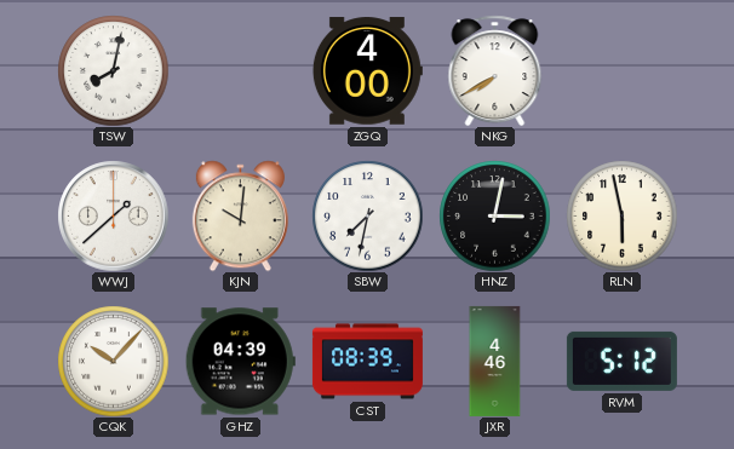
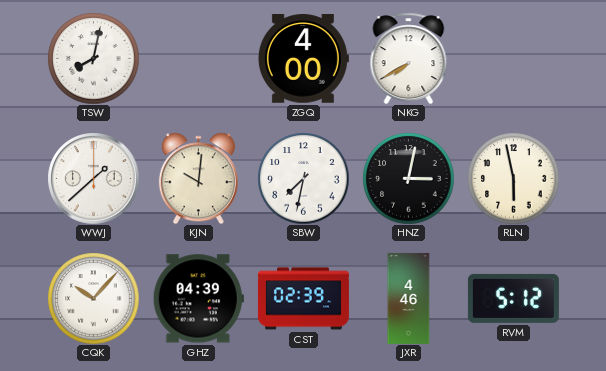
CST: 08:39 -> 02:39 (303, 299)
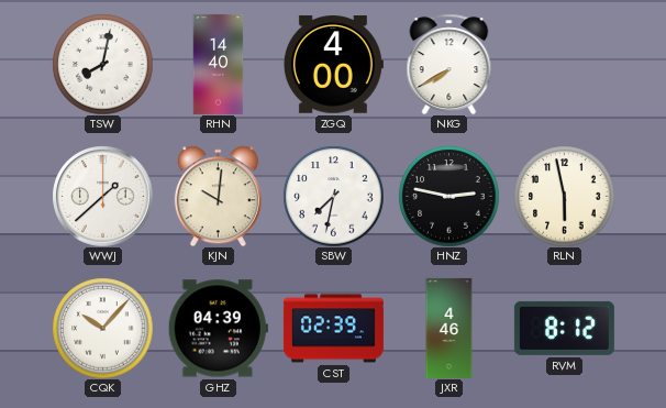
RHN: none -> 14:40 (219, 64)
HNZ: 3:02 -> 2:47 (448, 196)
RVM: 5:12 -> 8:12 (564, 328)
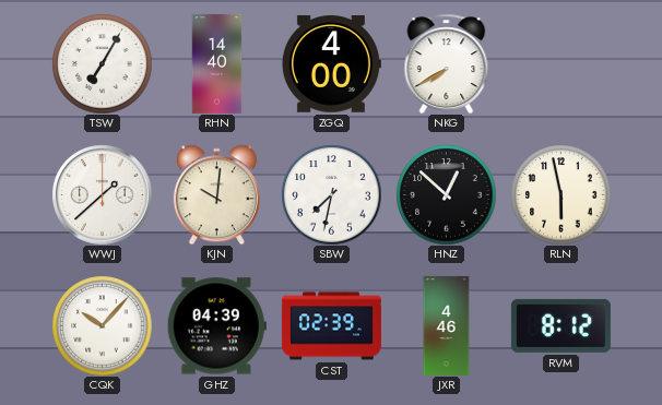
TSW: 8:02 -> 7:05 (102, 63)
HNZ: 2:47 -> 12:52 (446, 194)
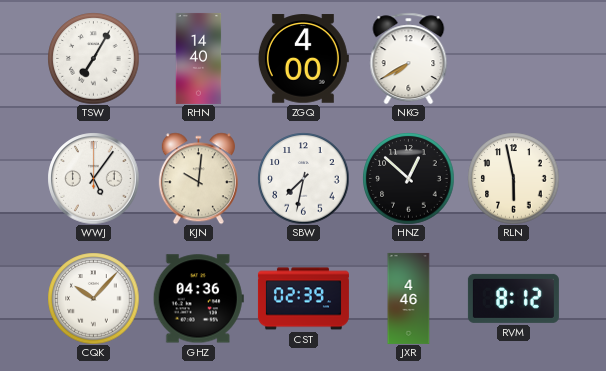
WWJ: 1:38 -> 5:06 (93, 178)
GHZ: 04:39 -> 04:36 (198, 299)
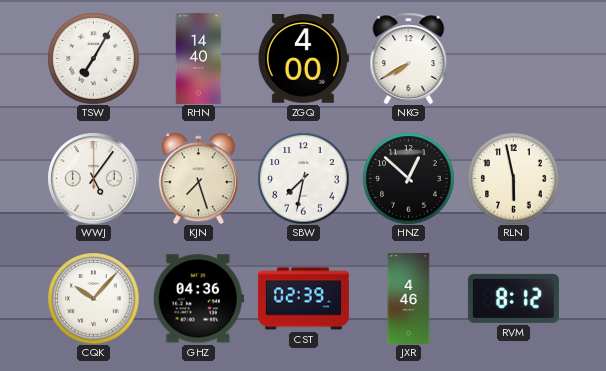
KJN: 10:01 -> 7:27 (198, 178)
